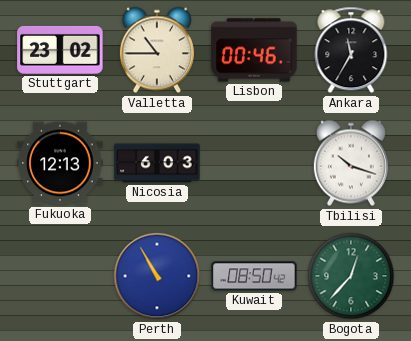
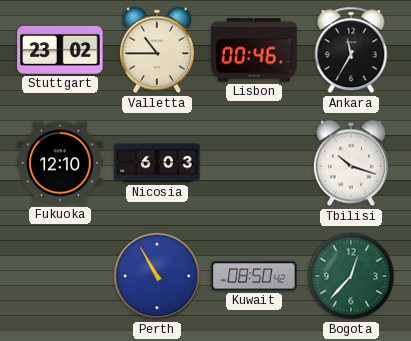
Fukuoka: 12:13 -> 12:10 (60, 163)
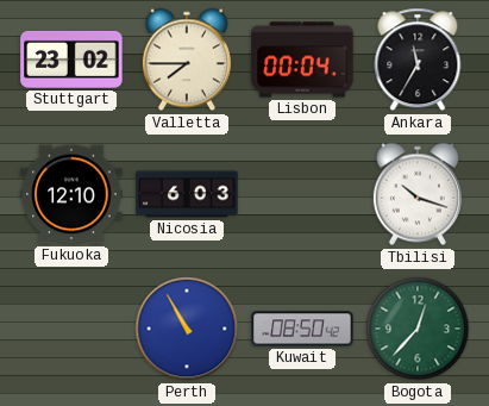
Valletta: 10:45 -> 7:45 (187, 60)
Lisbon: 00:46 -> 00:04 (302, 60)
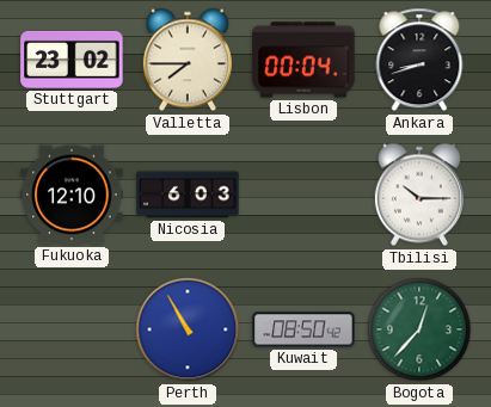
Ankara: 11:35 -> 8:42 (419, 60)
Tbilisi: 10:18 -> 10:15 (419, 195)
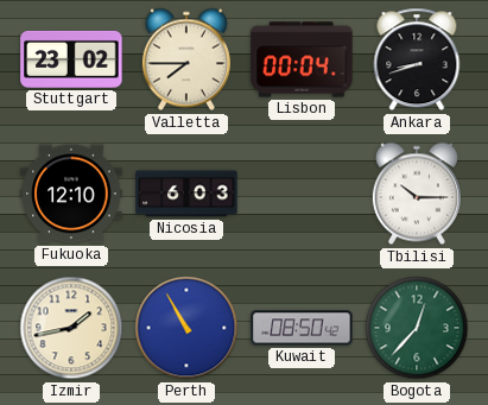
Izmir: none -> 1:43 (71, 328)
